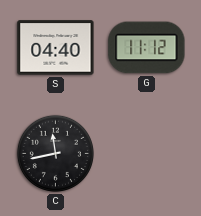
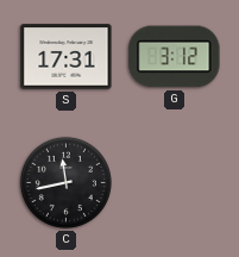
S: 04:40 -> 17:31 (67, 57)
G: 11:12 -> 3:12 (175, 57)
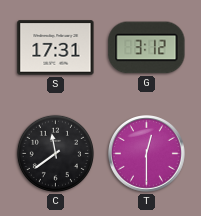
C: 11:43 -> 11:39 (55, 153)
T: none -> 12:30 (147, 154)
